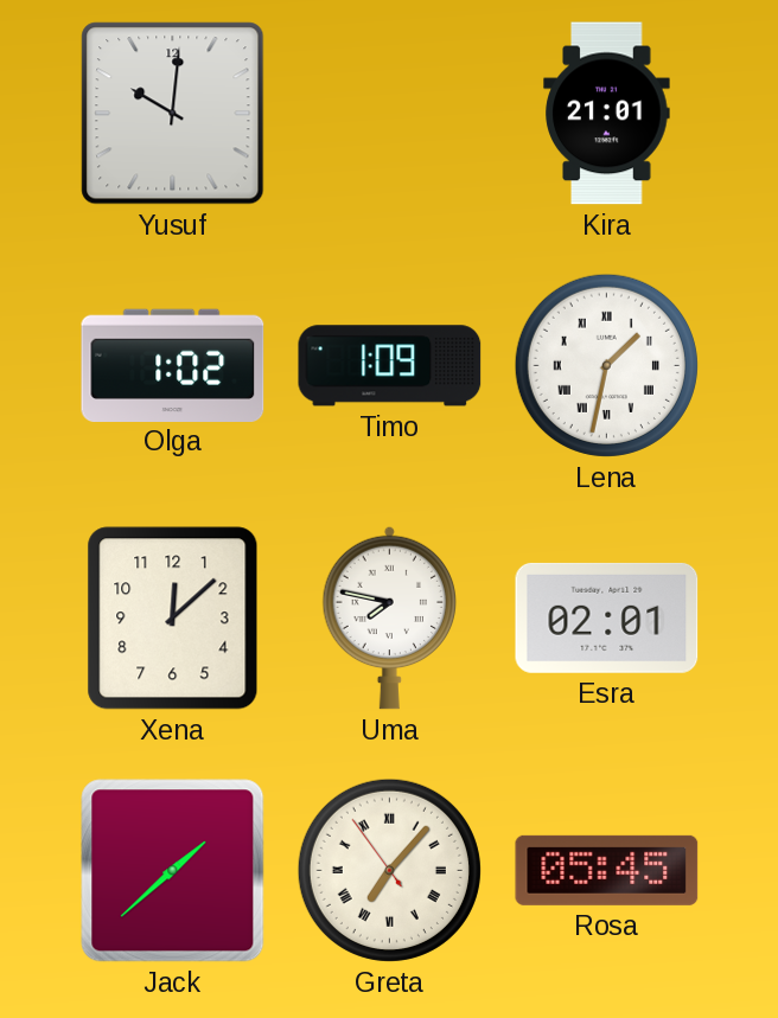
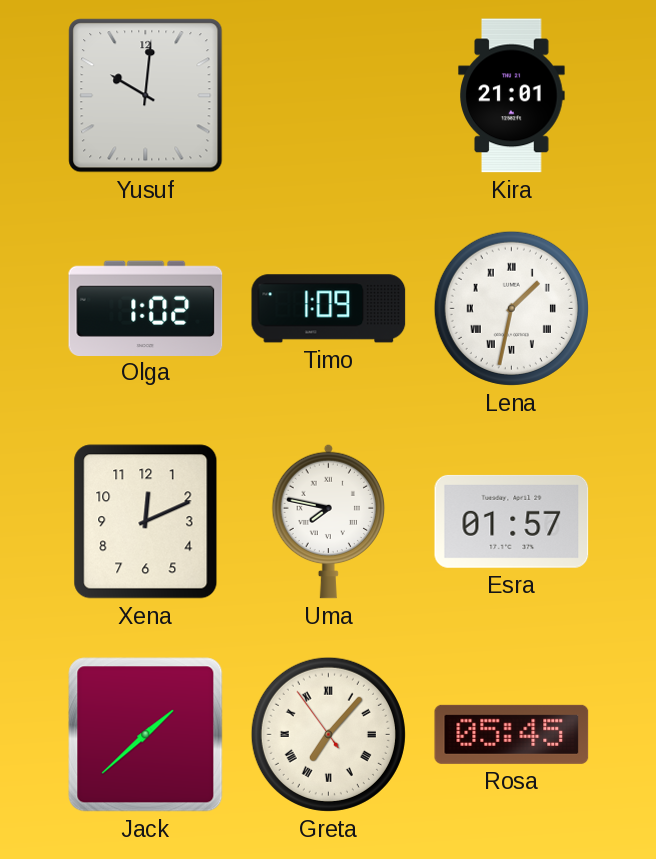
Xena: 12:08 -> 12:11 (146, 522)
Esra: 02:01 -> 01:57 (512, 521)
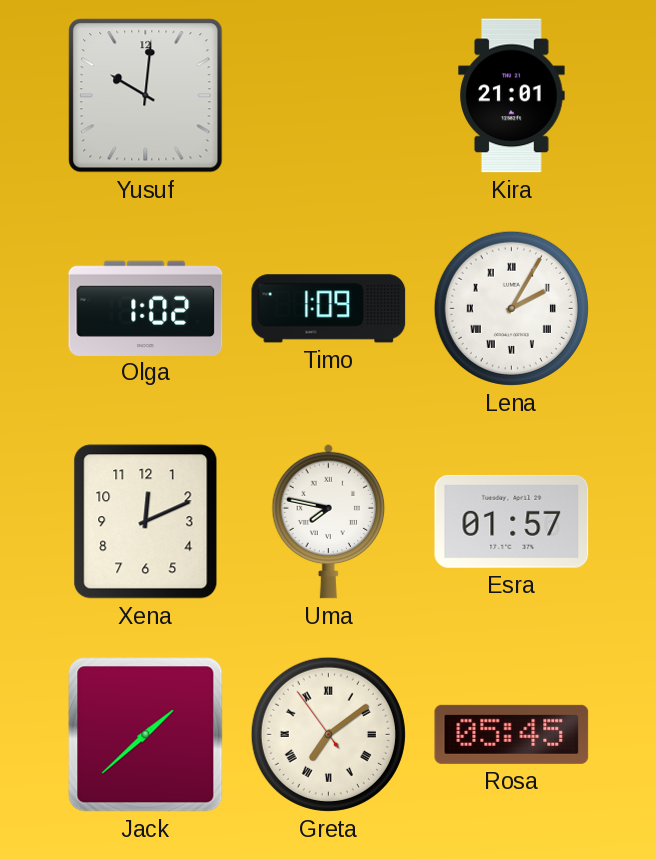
Lena: 1:32 -> 2:05 (511, 308)
Greta: 7:06 -> 7:08 (328, 734)
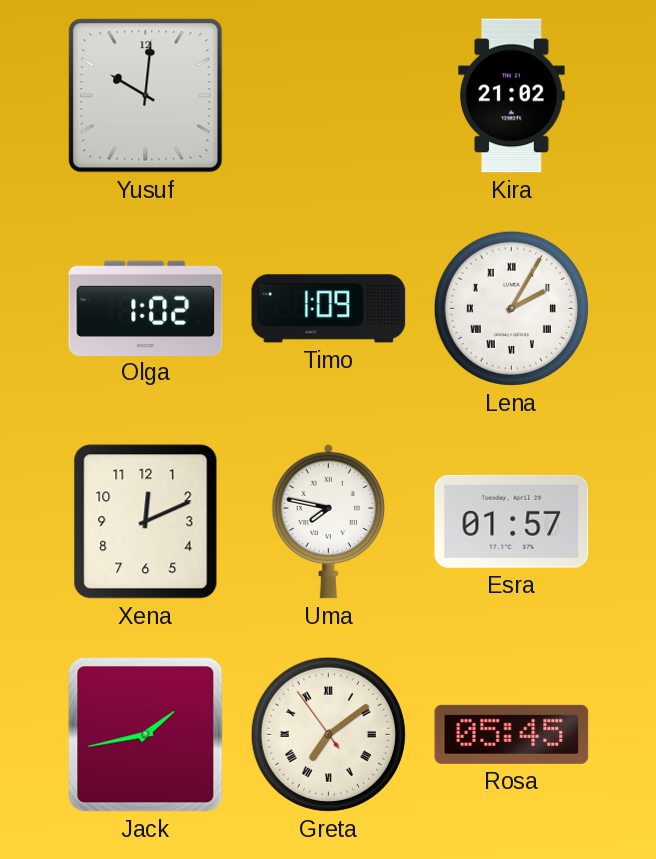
Kira: 21:01 -> 21:02 (512, 96)
Jack: 1:38 -> 1:43 (146, 735)
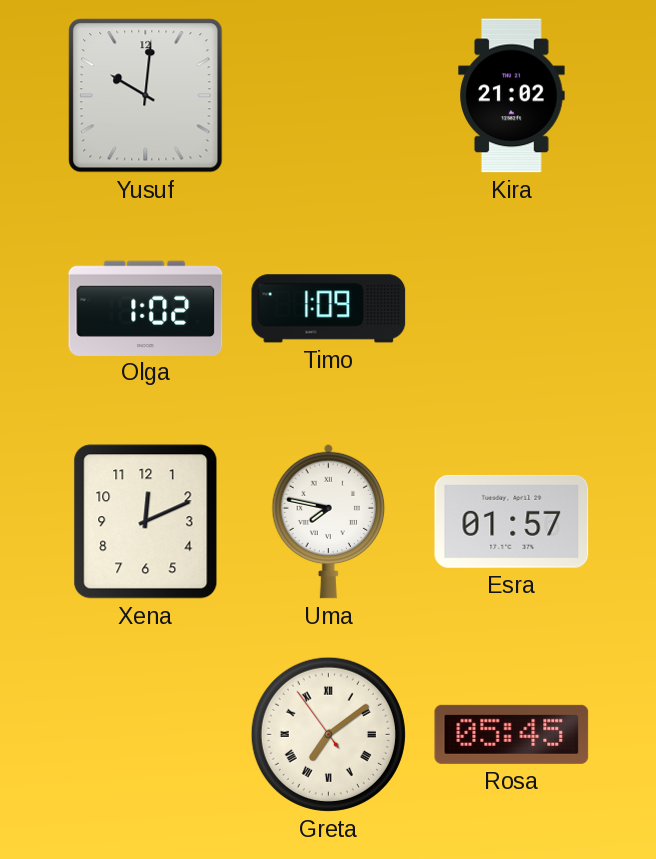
Lena: 2:05 -> none (511, 308)
Jack: 1:43 -> none (146, 735)
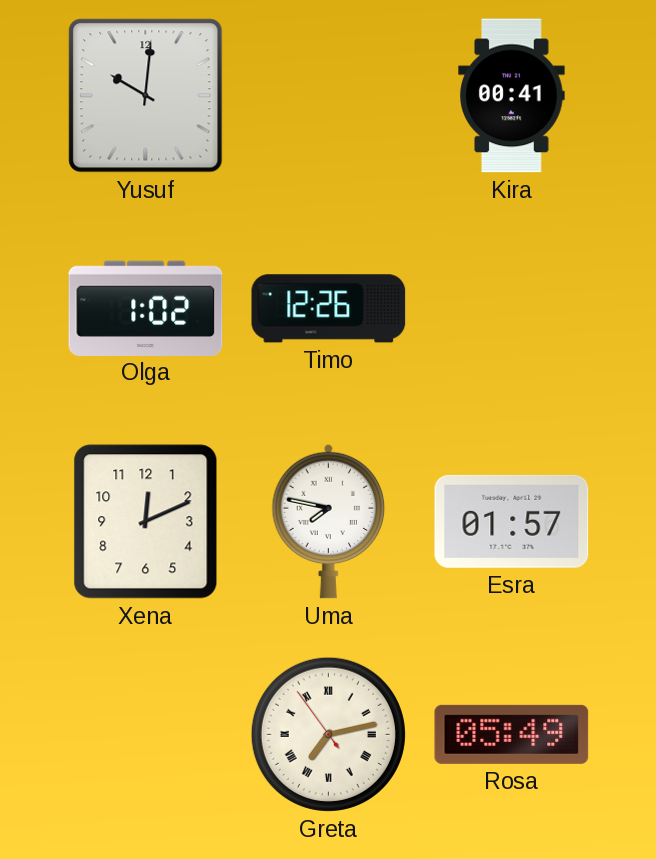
Kira: 21:02 -> 00:41 (512, 96)
Timo: 1:09 -> 12:26 (329, 309)
Greta: 7:08 -> 7:12 (328, 734)
Rosa: 05:45 -> 05:49 (512, 734)
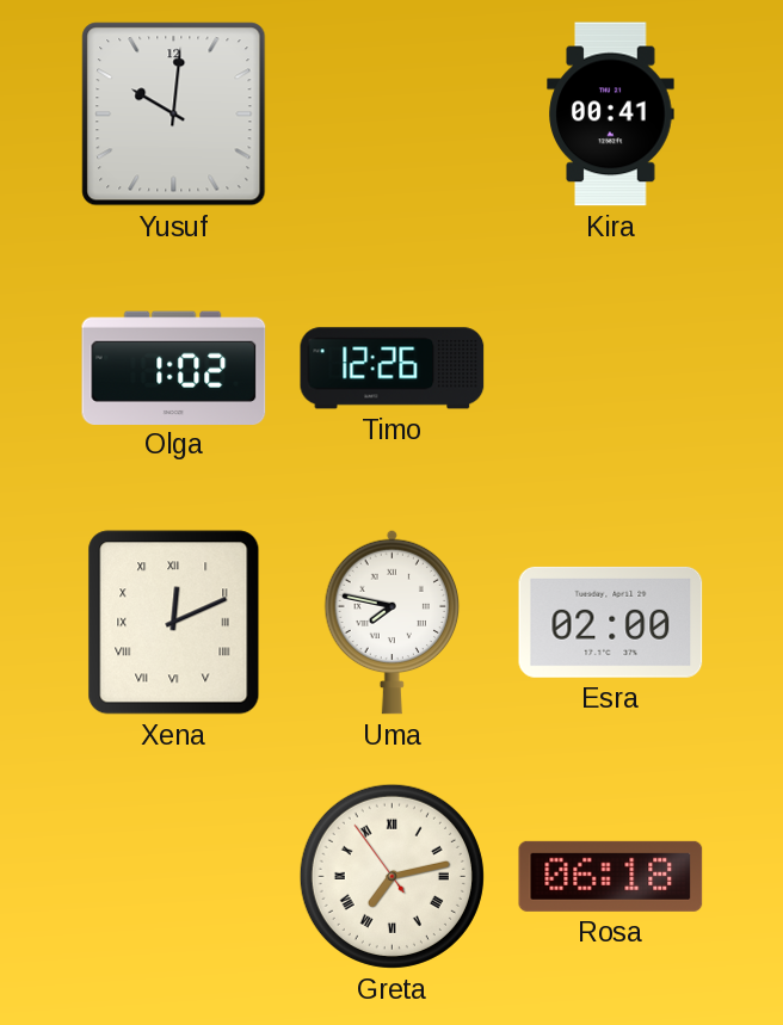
Xena numerals: Arabic -> Roman (174, 623)
Esra: 01:57 -> 02:00 (611, 622)
Rosa: 05:49 -> 06:18 (611, 876)
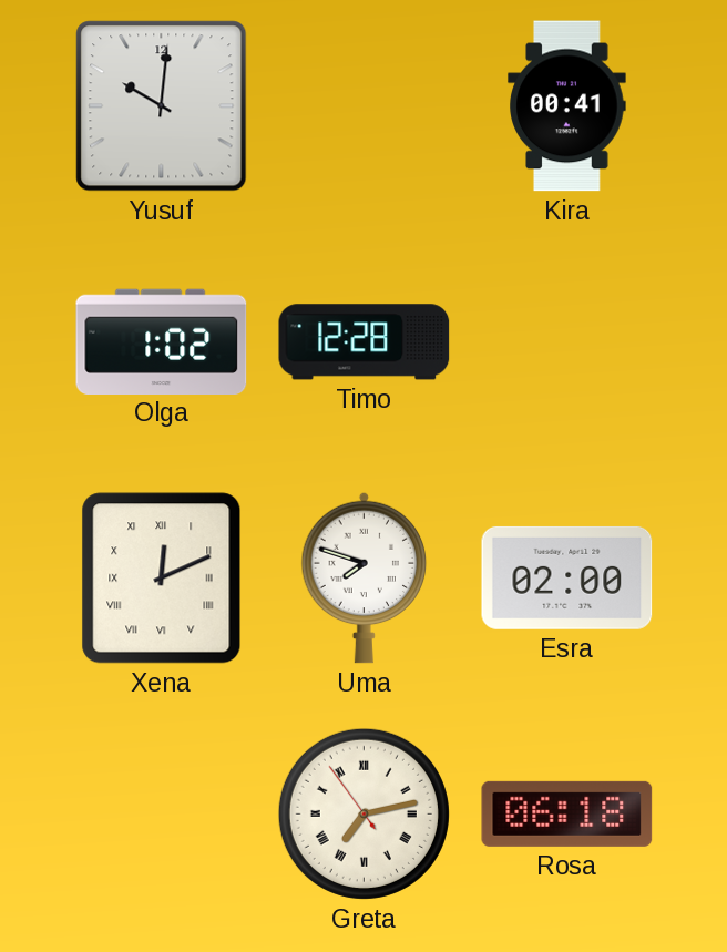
Timo: 12:26 -> 12:28 (365, 342)
Uma: 7:47 -> 7:48 (365, 577)
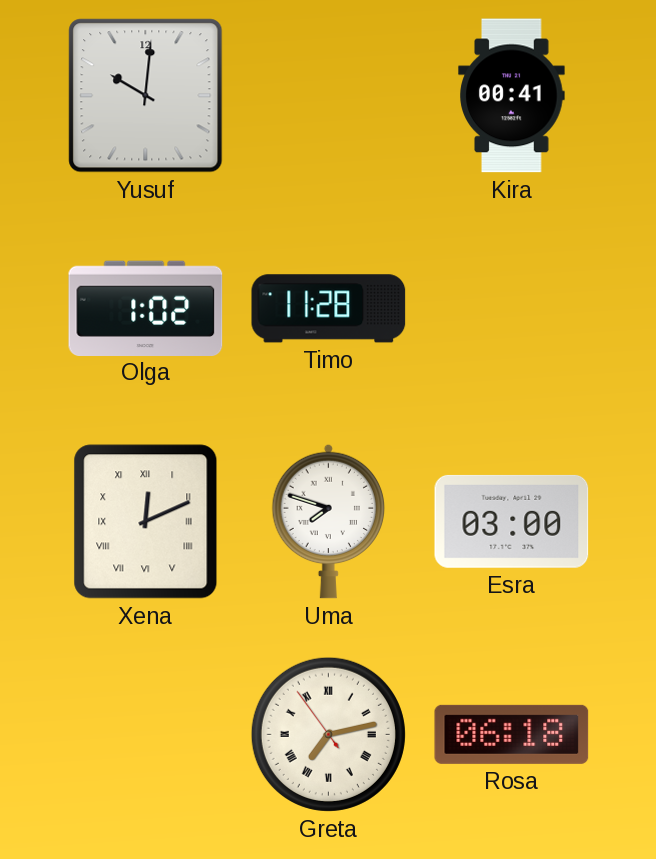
Timo: 12:28 -> 11:28 (329, 309)
Esra: 02:00 -> 03:00 (512, 521)
